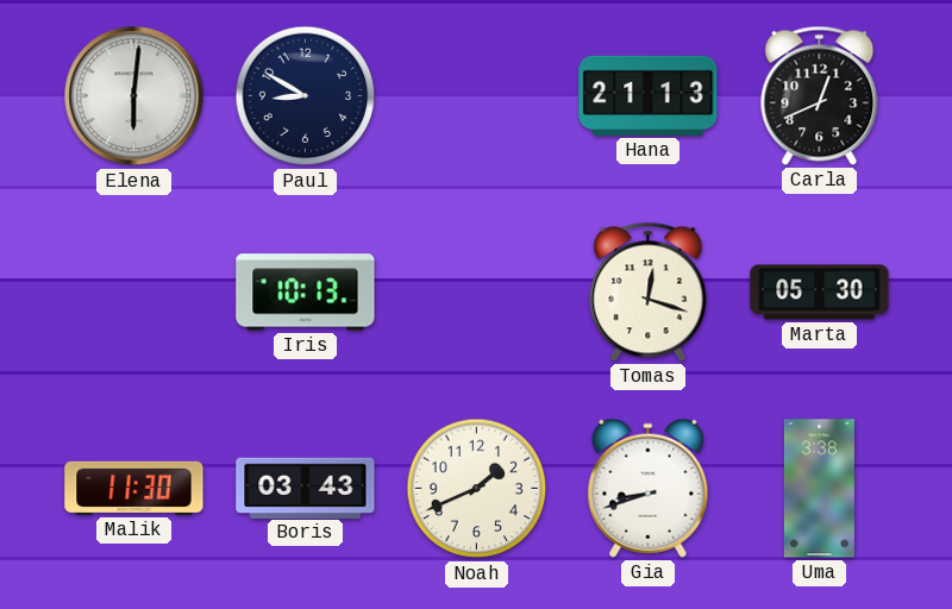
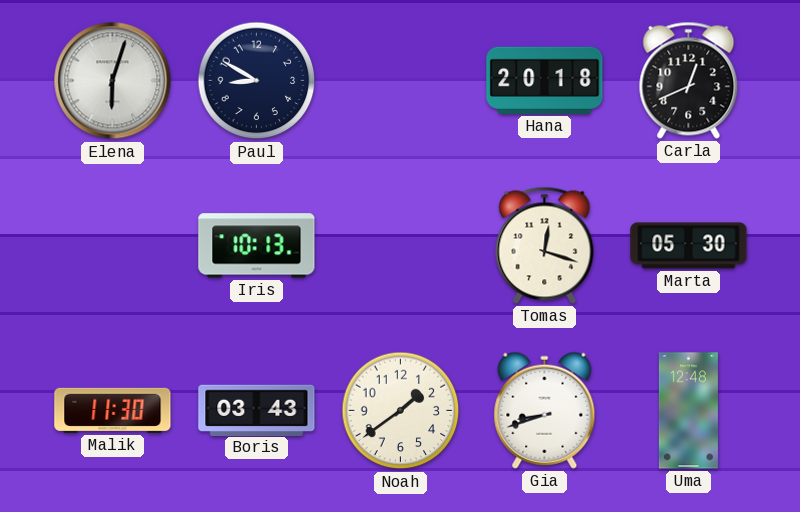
Elena: 6:01 -> 6:03 (113, 81)
Hana: 21:13 -> 20:18 (545, 80)
Noah: 1:41 -> 1:39 (401, 411)
Uma: 3:38 -> 12:48 (688, 411)
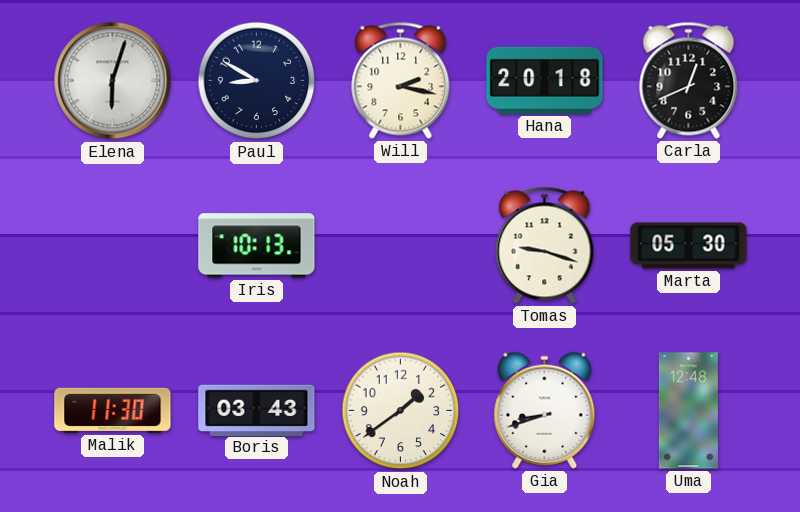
Will: none -> 2:17 (401, 80)
Tomas: 12:18 -> 9:18 (545, 245)
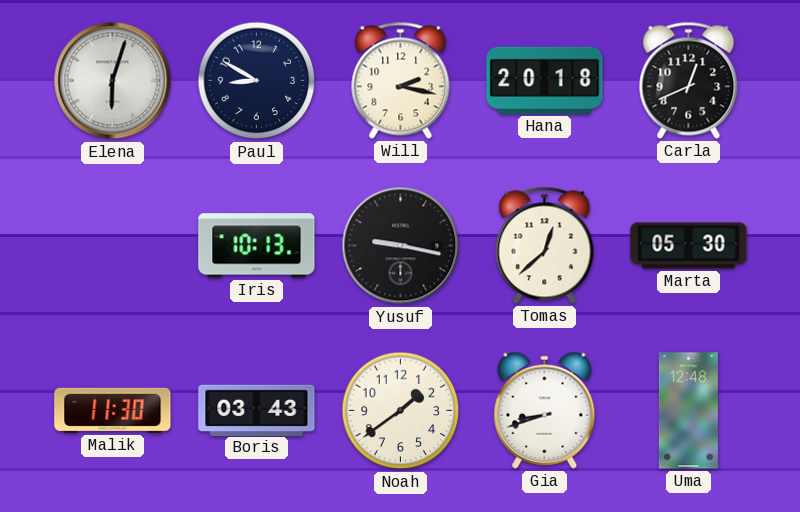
Yusuf: none -> 9:17 (401, 246)
Tomas: 9:18 -> 12:38 (545, 245)
